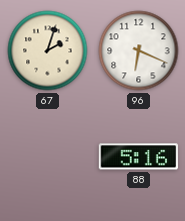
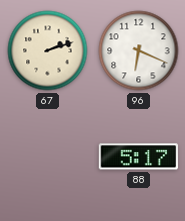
67: 2:03 -> 2:12 (48, 51)
88: 5:16 -> 5:17 (138, 157)
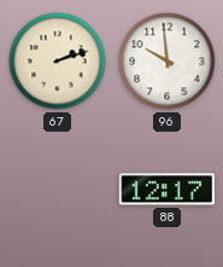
96: 6:19 -> 9:59 (168, 62)
88: 5:17 -> 12:17 (166, 190)
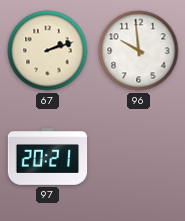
97: none -> 20:21 (48, 157)
88: 12:17 -> none (166, 190)
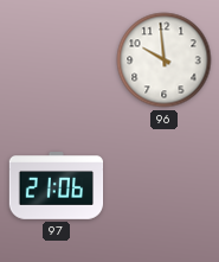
67: 2:12 -> none (48, 51)
97: 20:21 -> 21:06 (57, 186)
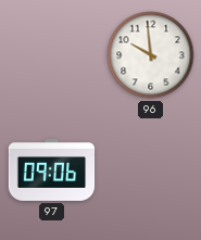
97: 21:06 -> 09:06 (52, 170)
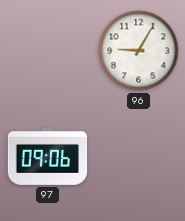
96: 9:59 -> 9:05 (139, 51)
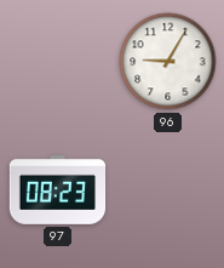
97: 09:06 -> 08:23 (58, 190)
